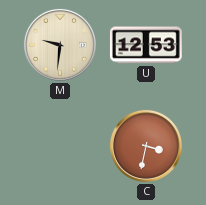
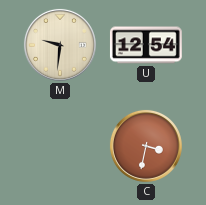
U: 12:53 -> 12:54 (146, 45)
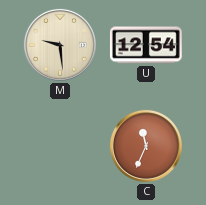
M: 9:31 -> 9:29 (60, 45)
C: 3:32 -> 11:34 (146, 146)
